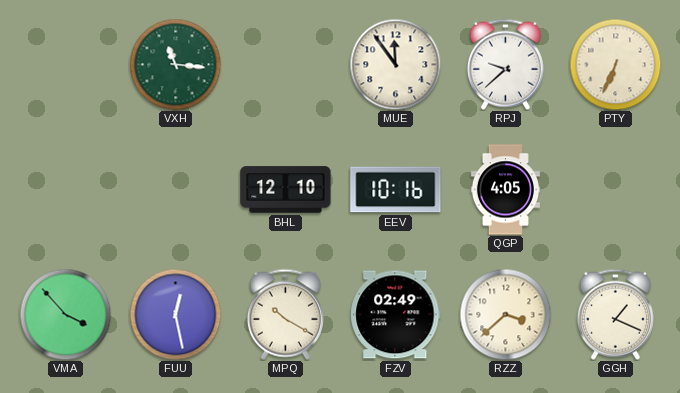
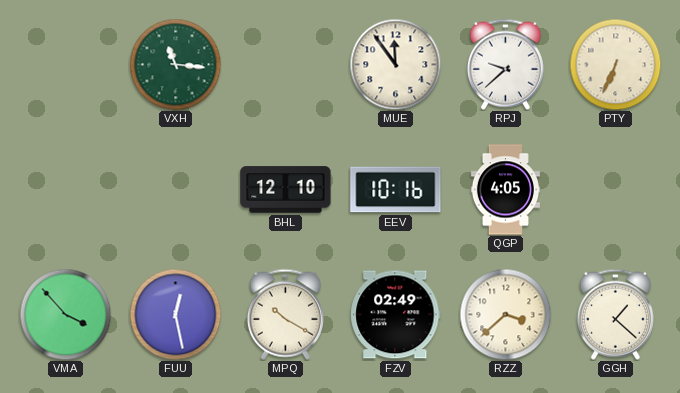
GGH: 1:19 -> 1:22 (615, 314)
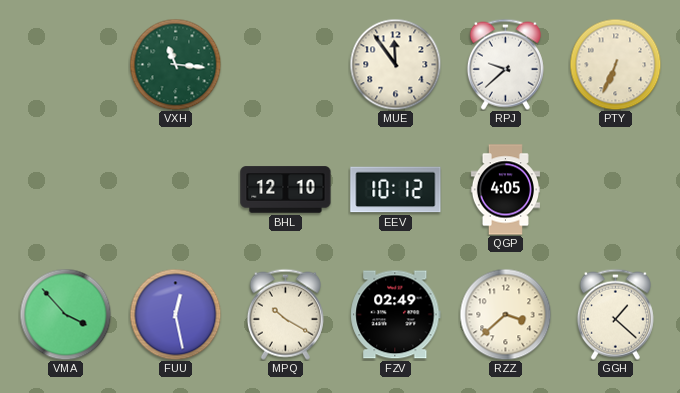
EEV: 10:16 -> 10:12 (396, 190)
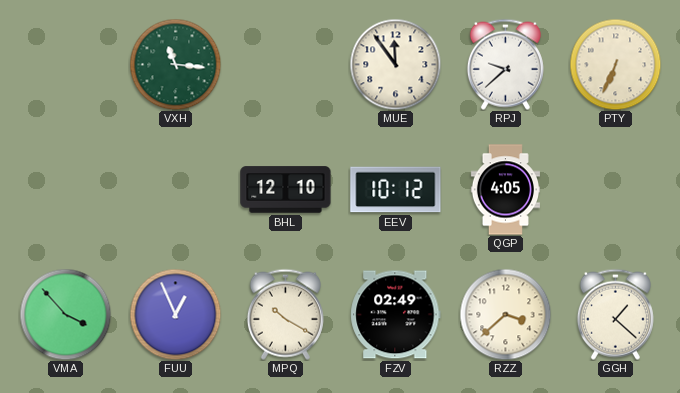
FUU: 12:28 -> 12:56 (175, 314)
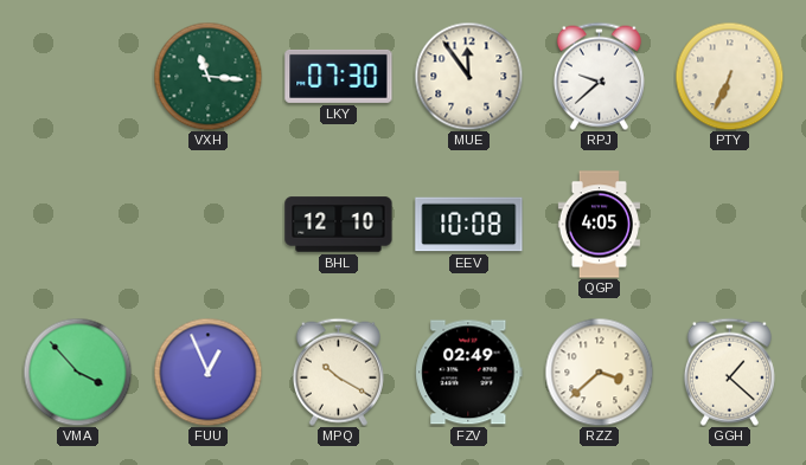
LKY: none -> 07:30 (339, 76)
EEV: 10:12 -> 10:08 (469, 225)
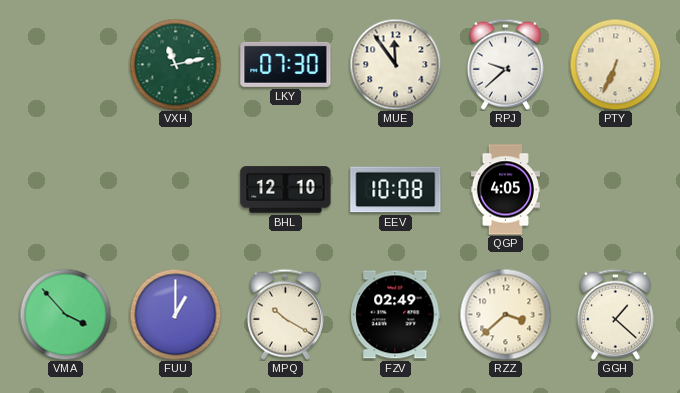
VXH: 11:16 -> 11:13 (175, 64)
FUU: 12:56 -> 1:00 (175, 314)
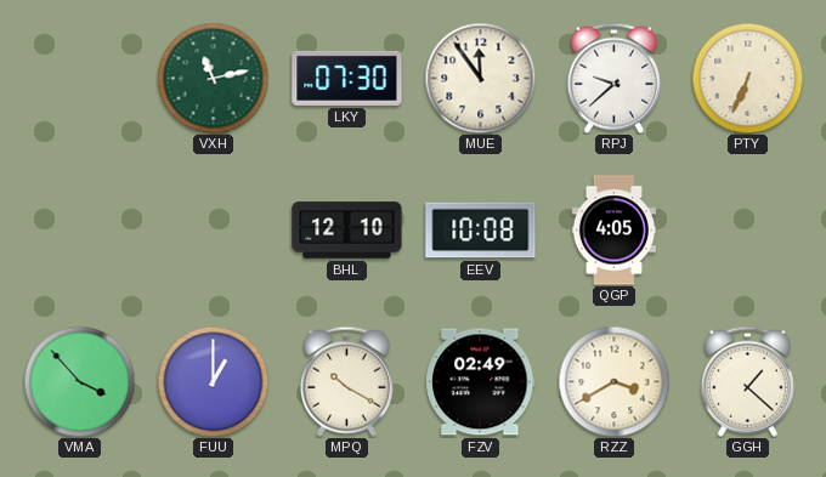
RZZ: 3:38 -> 3:40 (613, 381)
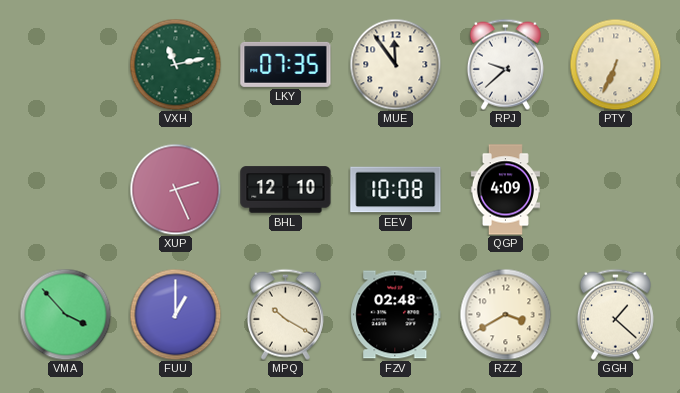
LKY: 07:30 -> 07:35 (286, 64)
XUP: none -> 2:26 (175, 189)
QGP: 4:05 -> 4:09 (505, 190)
FZV: 02:49 -> 02:48 (396, 315)
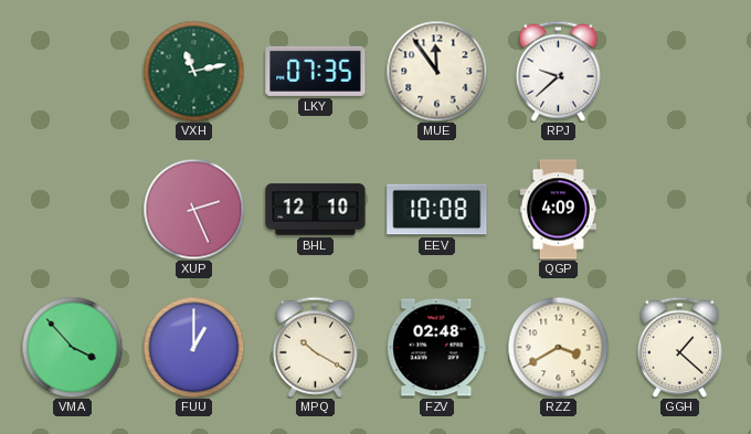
PTY: 6:34 -> none (615, 64)
